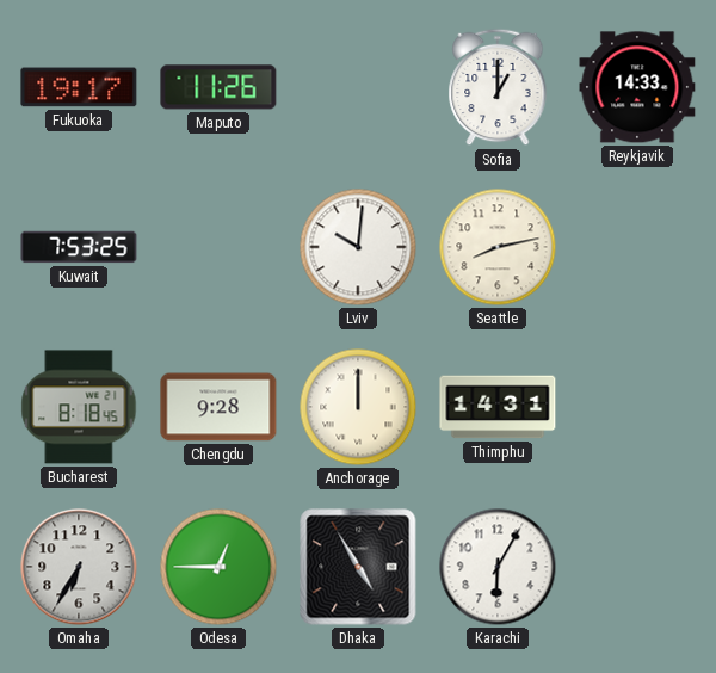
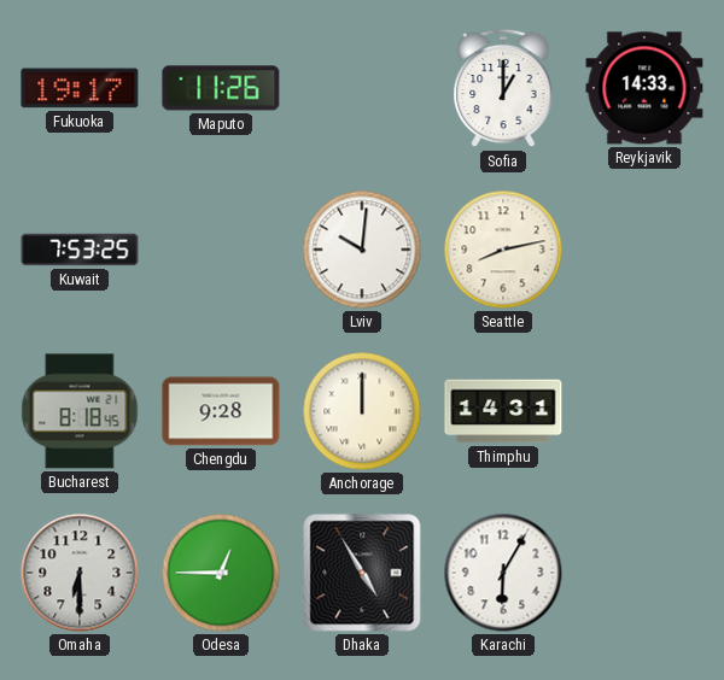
Omaha: 6:35 -> 6:30 (80, 573)
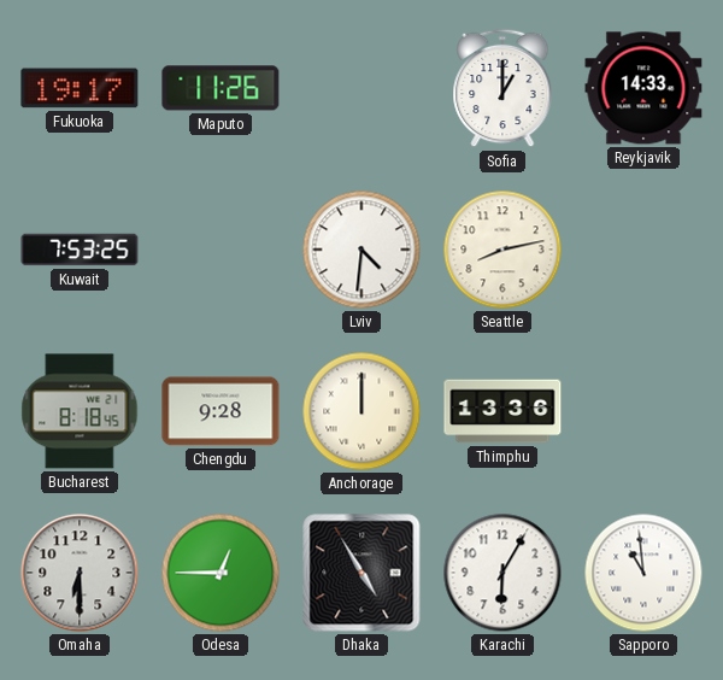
Lviv: 10:01 -> 4:31 (361, 250)
Thimphu: 14:31 -> 13:36 (502, 411)
Sapporo: none -> 10:59 (643, 573)
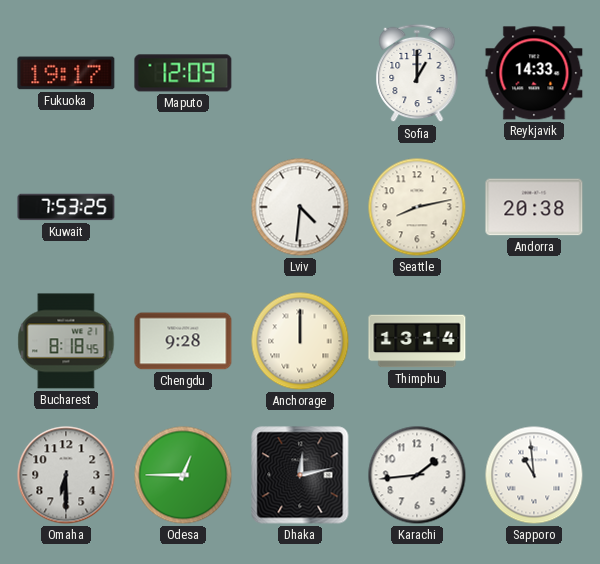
Maputo: 11:26 -> 12:09 (183, 73)
Andorra: none -> 20:38 (534, 207)
Thimphu: 13:36 -> 13:14 (417, 341)
Dhaka: 4:55 -> 12:13 (300, 475)
Karachi: 6:05 -> 1:44 (417, 475)
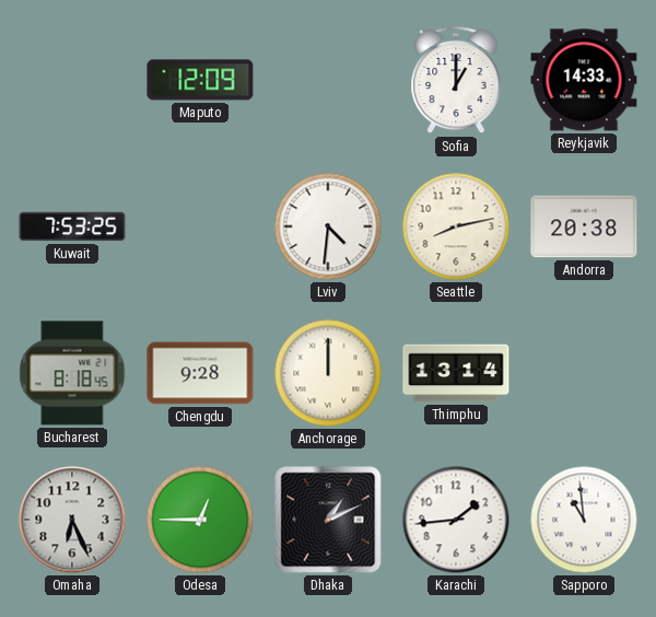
Fukuoka: 19:17 -> none (66, 73)
Omaha: 6:30 -> 6:26 (72, 520)
Dhaka: 12:13 -> 1:11 (328, 520)
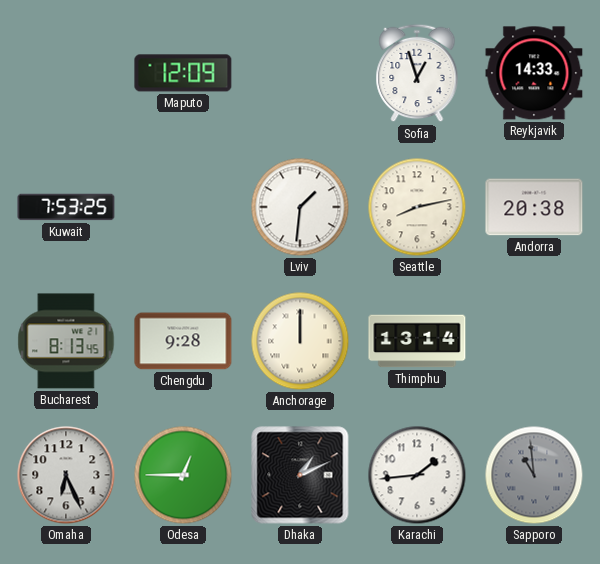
Sofia: 1:00 -> 12:57 (417, 73)
Lviv: 4:31 -> 1:31 (300, 207)
Bucharest: 8:18 -> 8:13 (66, 341)
Sapporo dial: white -> grey (534, 475)
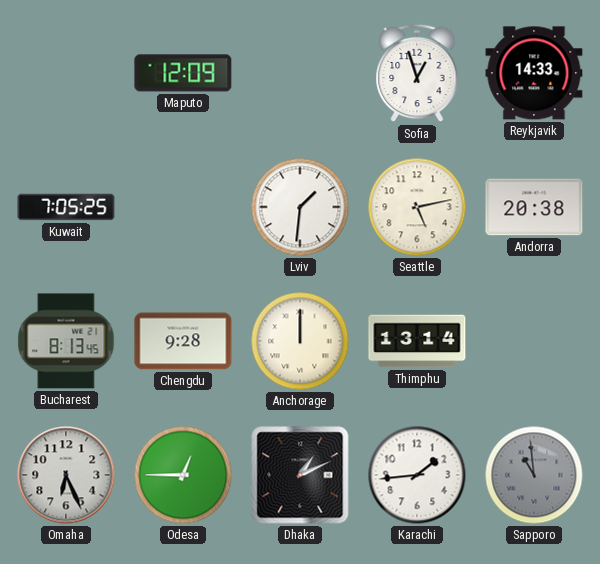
Kuwait: 7:53 -> 7:05 (66, 207)
Seattle: 8:13 -> 5:13 (417, 207)
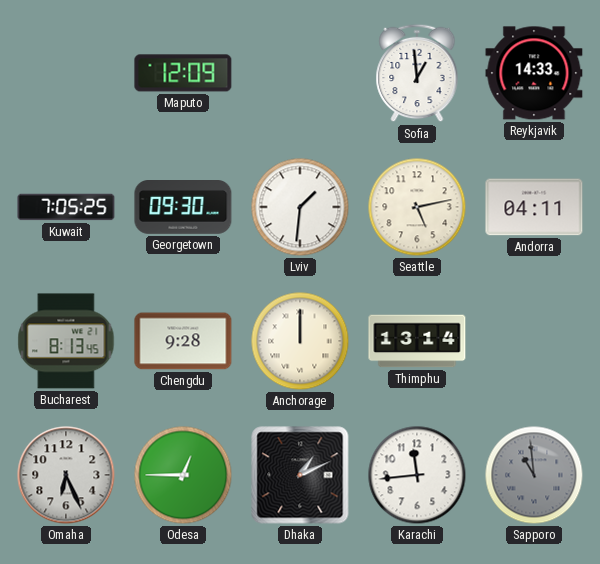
Sofia: 12:57 -> 12:59 (417, 73)
Georgetown: none -> 09:30 (183, 208)
Andorra: 20:38 -> 04:11 (534, 207)
Karachi: 1:44 -> 11:44 (417, 475)
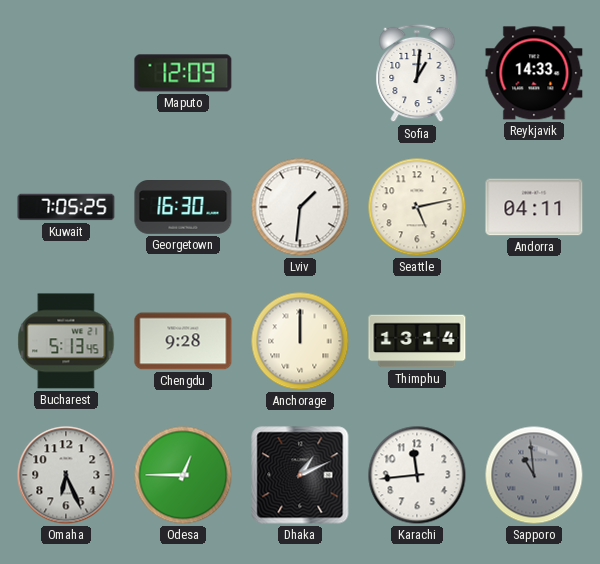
Sofia: 12:59 -> 1:01 (417, 73)
Georgetown: 09:30 -> 16:30 (183, 208)
Bucharest: 8:13 -> 5:13 (66, 341)
